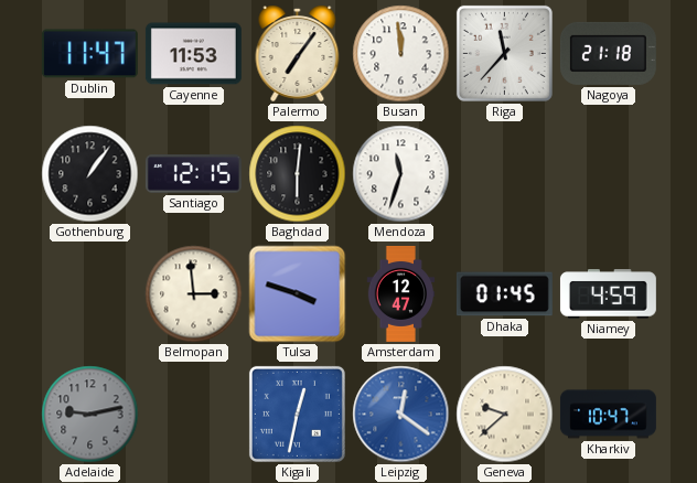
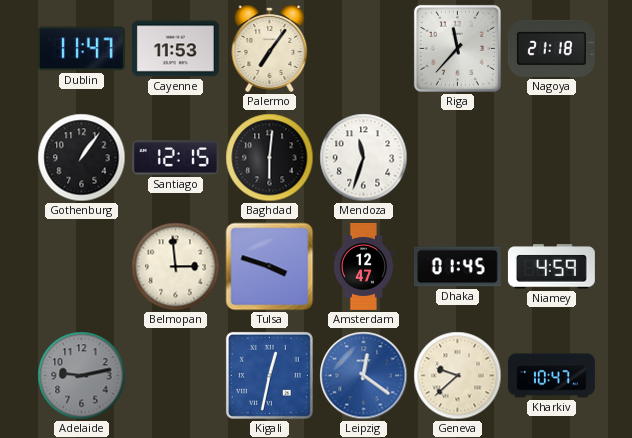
Busan: 11:59 -> none (401, 54)
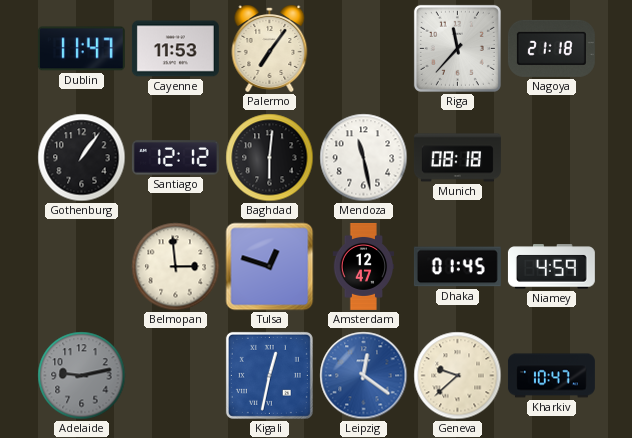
Santiago: 12:15 -> 12:12 (175, 158)
Mendoza: 11:33 -> 11:28 (364, 158)
Munich: none -> 08:18 (457, 158)
Tulsa: 3:48 -> 12:48 (270, 267)
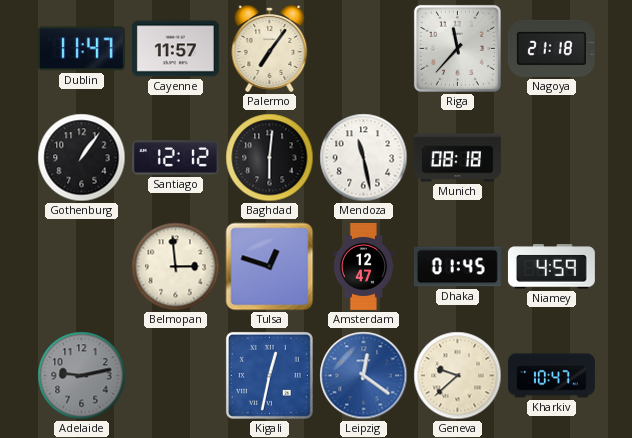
Cayenne: 11:53 -> 11:57 (175, 49)
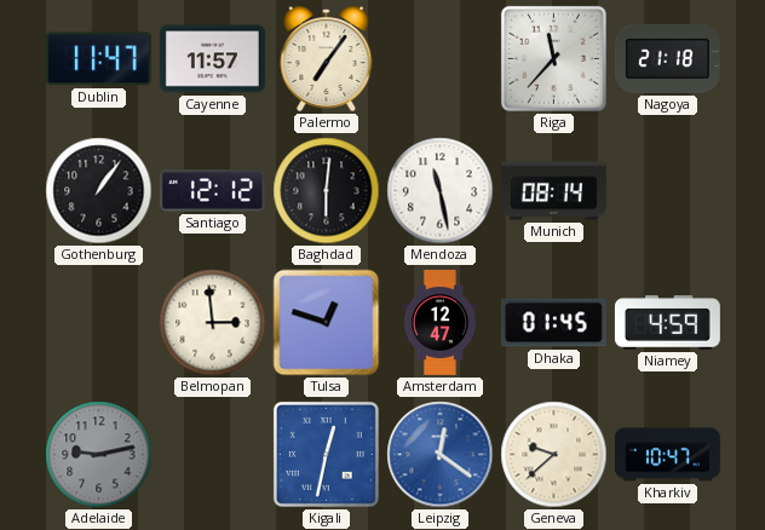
Munich: 08:18 -> 08:14 (553, 191)
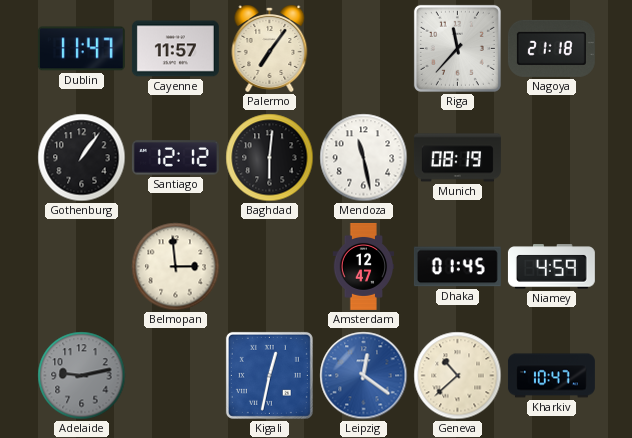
Munich: 08:14 -> 08:19 (457, 158)
Tulsa: 12:48 -> none (327, 323)
Geneva: 9:38 -> 10:38 (458, 376)
